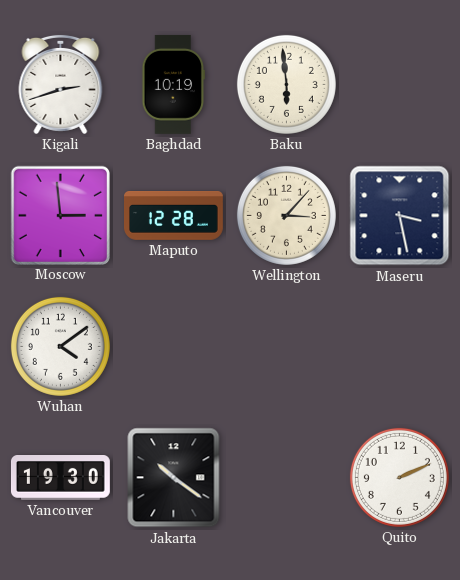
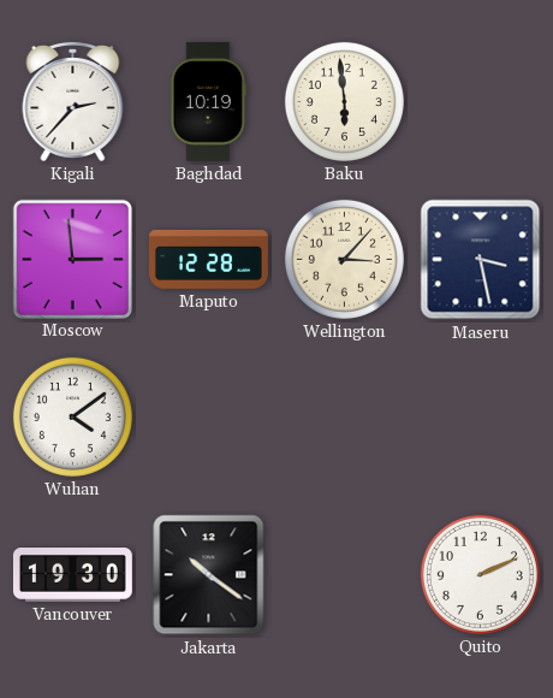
Kigali: 2:42 -> 2:37 (73, 101)
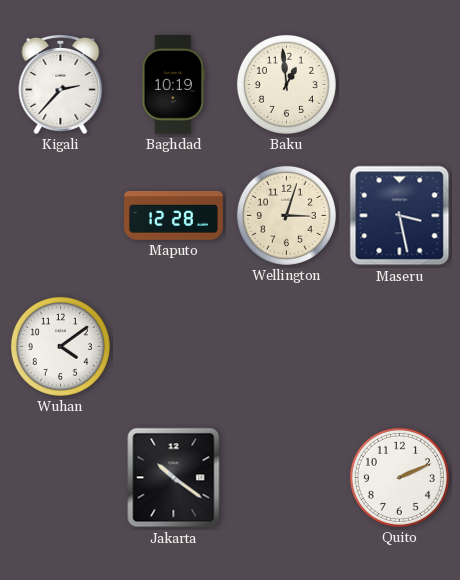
Baku: 5:59 -> 12:59 (286, 84)
Moscow: 2:59 -> none (72, 259)
Wellington: 3:07 -> 3:03 (286, 215)
Vancouver: 19:30 -> none (72, 575)
